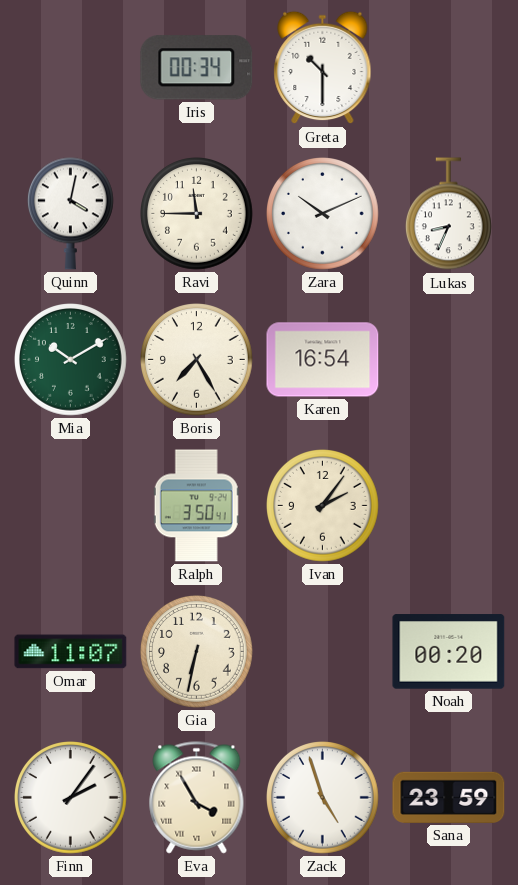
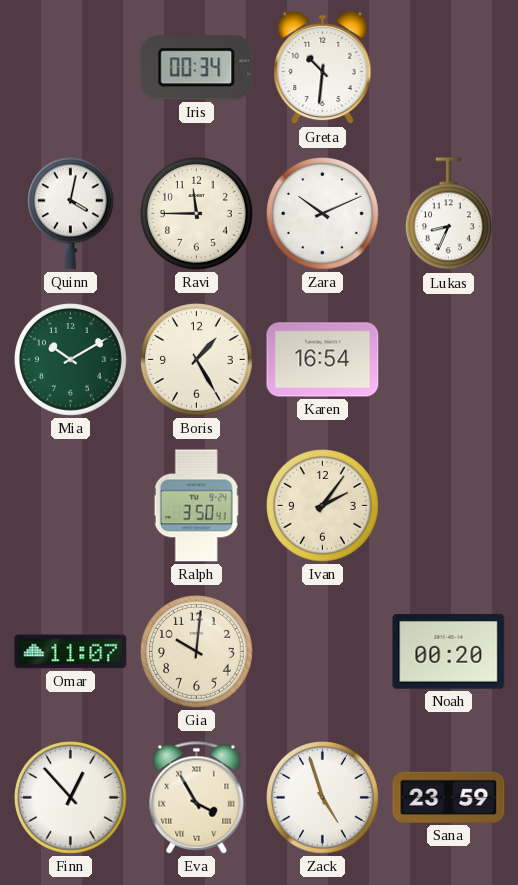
Greta: 10:30 -> 10:31 (323, 68)
Boris: 7:25 -> 1:25 (197, 360)
Gia: 6:32 -> 10:01 (197, 652)
Finn: 2:06 -> 12:53 (71, 798)
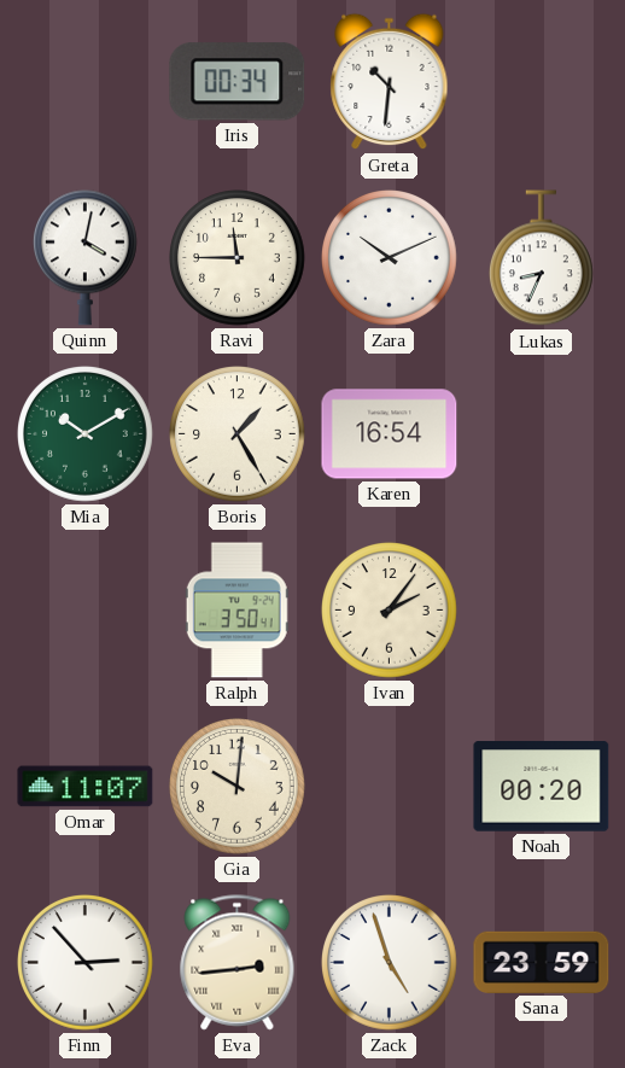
Finn: 12:53 -> 2:53 (86, 963)
Eva: 3:55 -> 2:44 (238, 963)
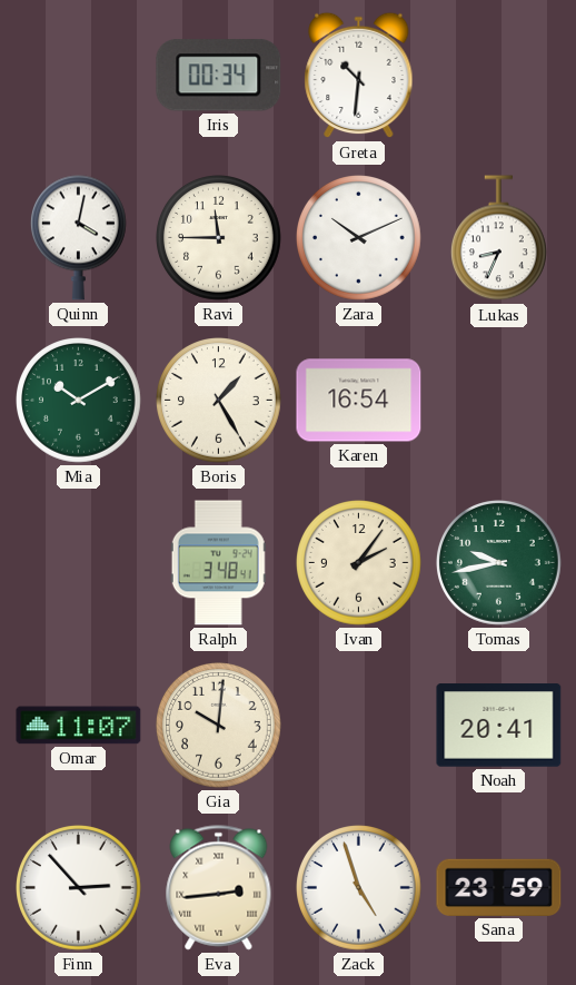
Ralph: 3:50 -> 3:48 (218, 563)
Tomas: none -> 9:43 (499, 563)
Noah: 00:20 -> 20:41 (499, 726)
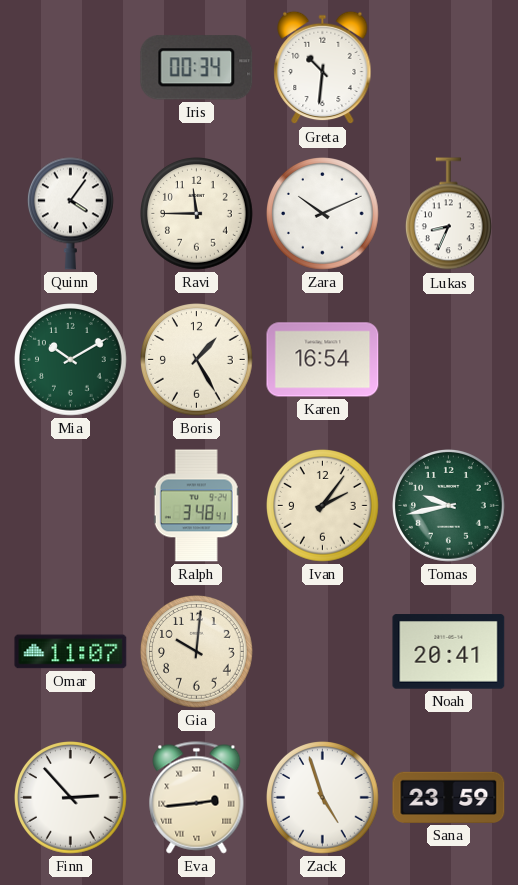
Quinn: 4:02 -> 4:06 (70, 213)
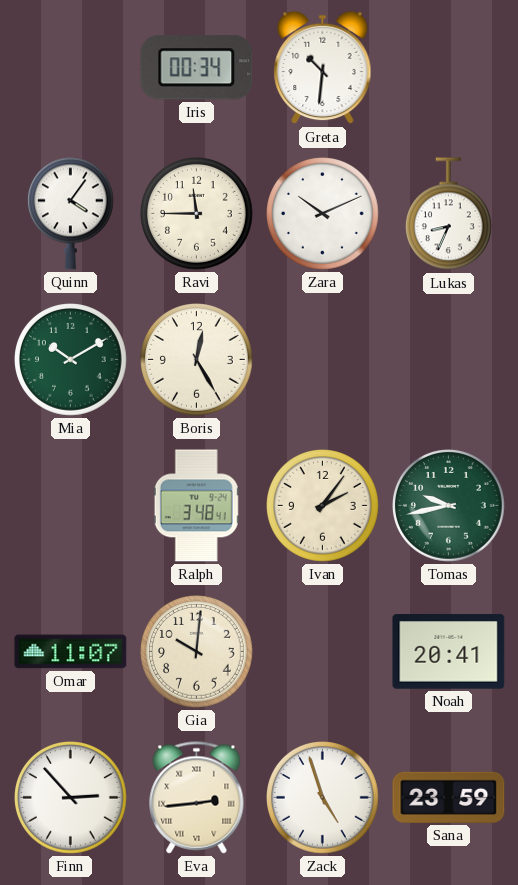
Boris: 1:25 -> 12:25 (197, 360)
Karen: 16:54 -> none (323, 360)
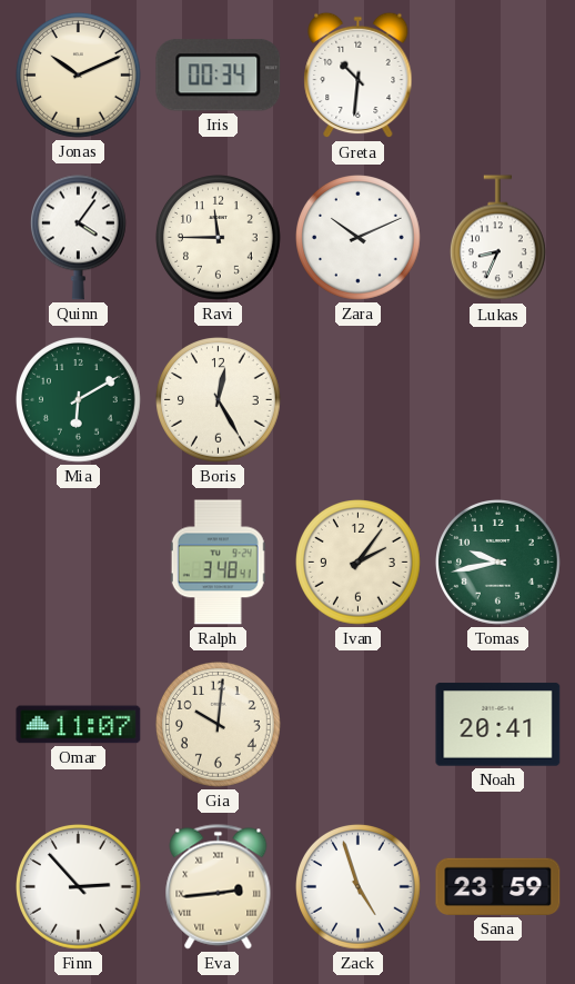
Jonas: none -> 10:11 (79, 76)
Mia: 10:10 -> 6:10 (79, 400)
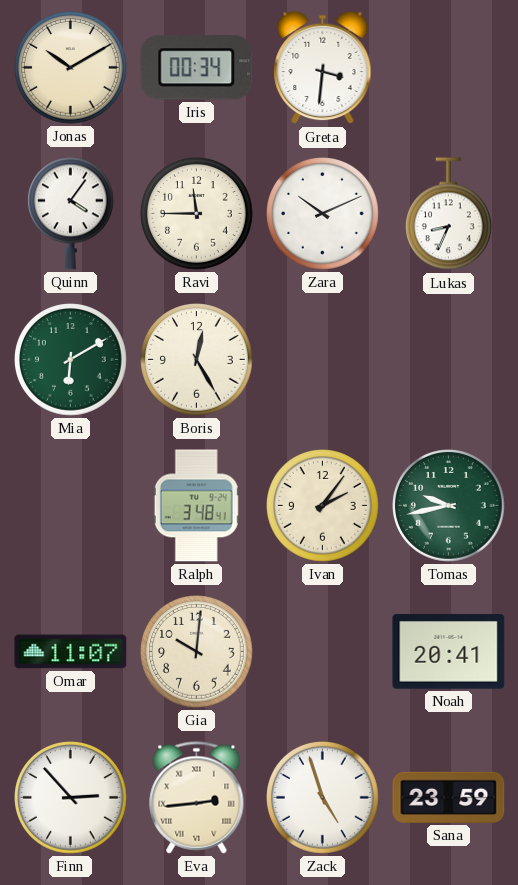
Jonas: 10:11 -> 10:10 (71, 68)
Greta: 10:31 -> 3:31 (323, 68)
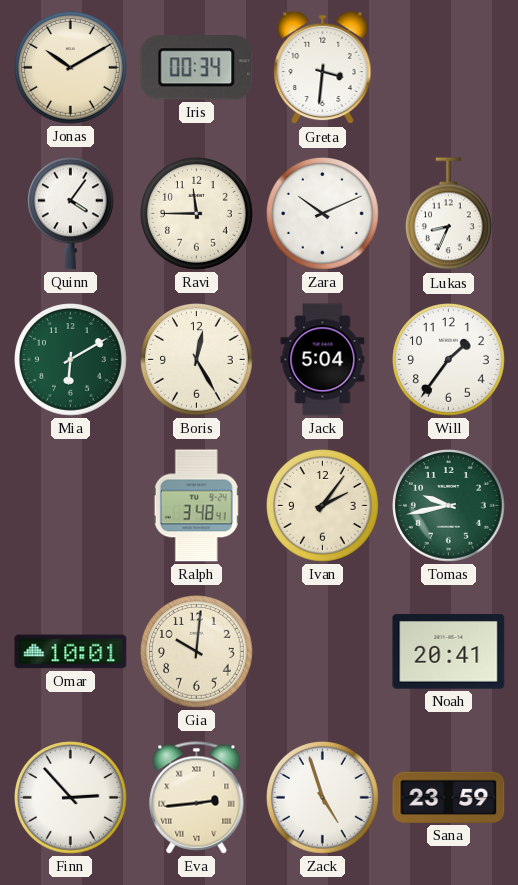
Jack: none -> 5:04 (323, 360)
Will: none -> 1:36 (449, 360)
Omar: 11:07 -> 10:01 (71, 652)
